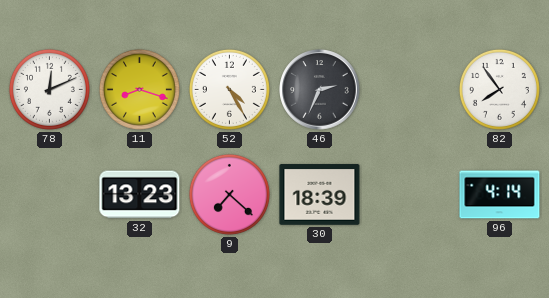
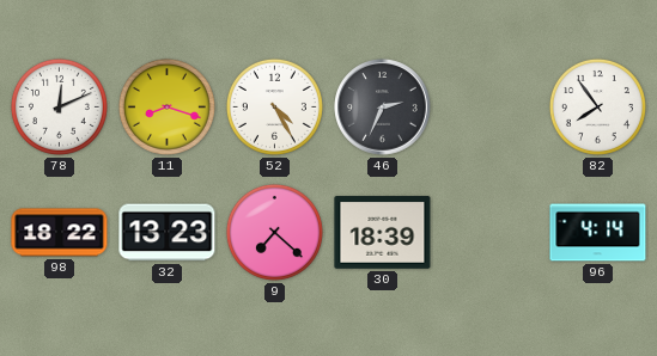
98: none -> 18:22 (60, 233)
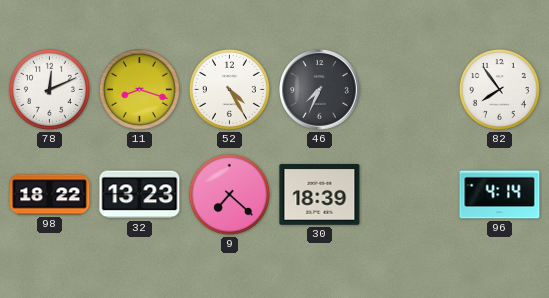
46: 2:34 -> 7:34 (320, 90)
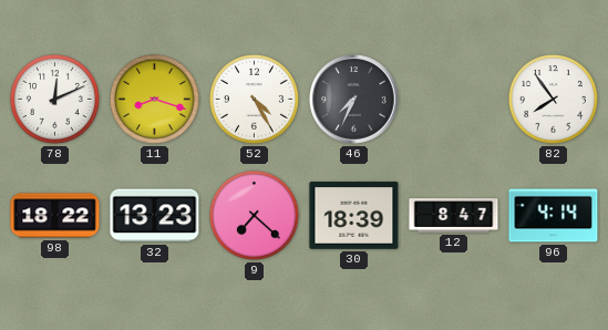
12: none -> 8:47 (454, 216)
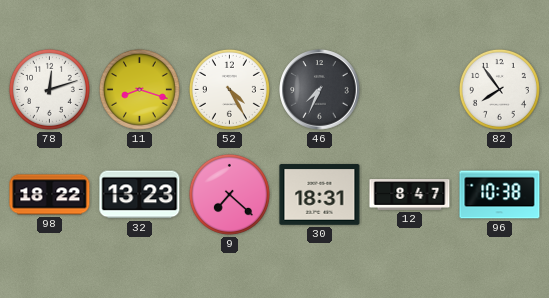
78: 12:11 -> 12:12 (49, 89)
30: 18:39 -> 18:31 (320, 195)
96: 4:14 -> 10:38 (500, 195)
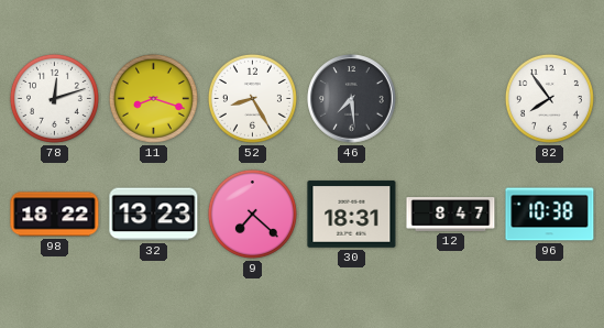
52: 4:25 -> 8:25 (252, 98)
46: 7:34 -> 7:29 (352, 99)
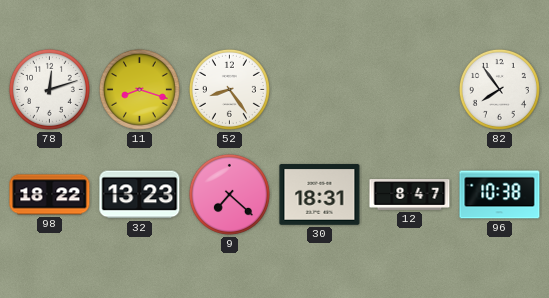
52: 8:25 -> 8:24 (229, 89)
46: 7:29 -> none (352, 99)
